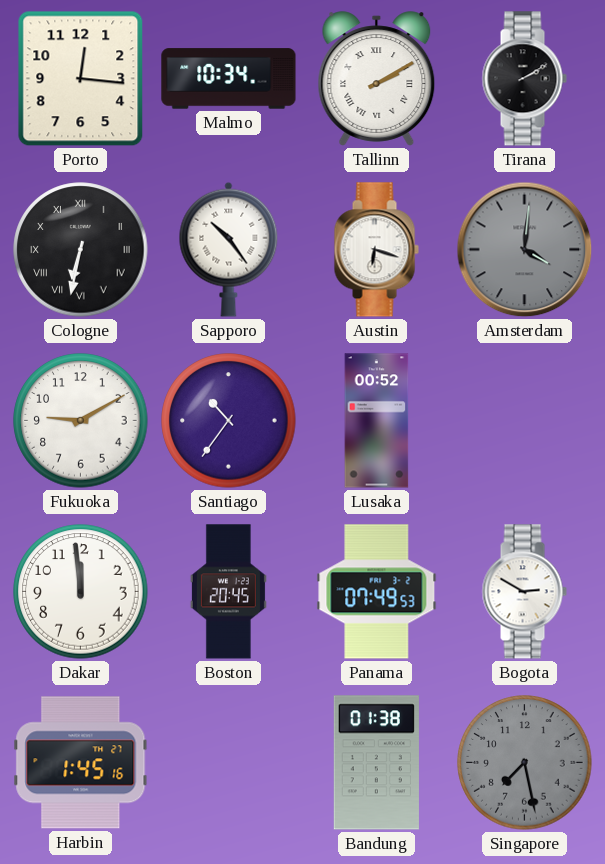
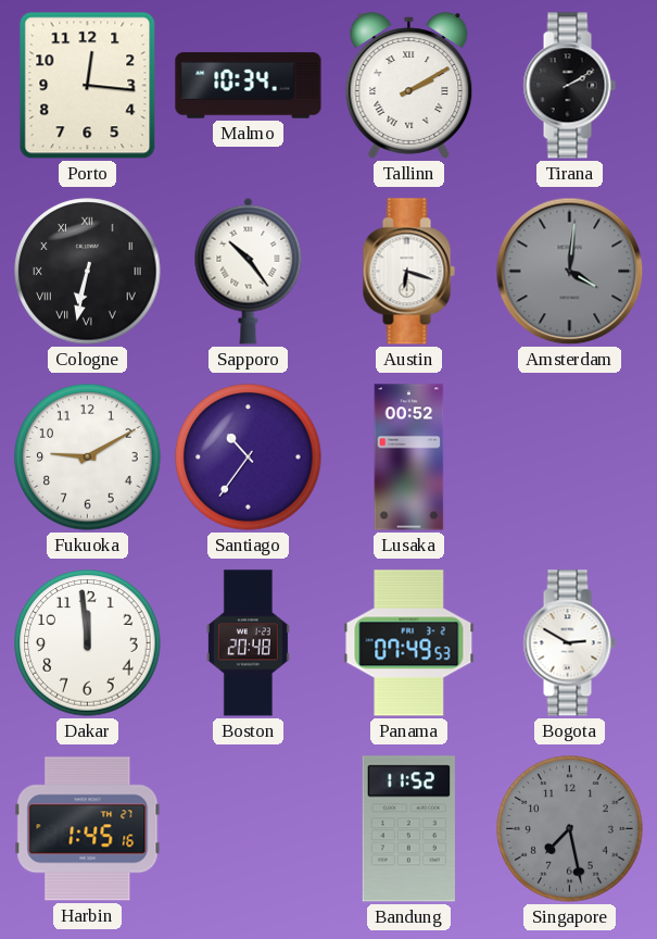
Boston: 20:45 -> 20:48 (248, 643)
Bandung: 01:38 -> 11:52 (408, 829)
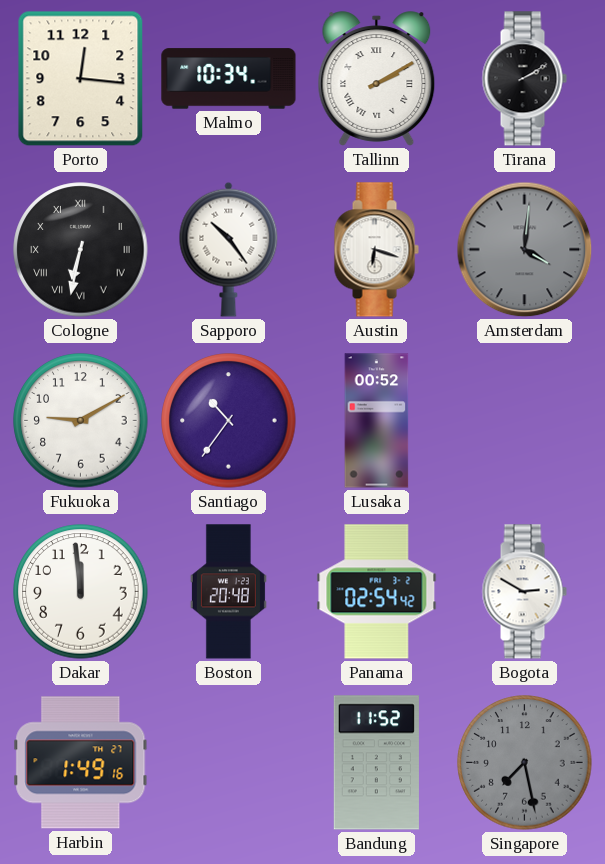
Panama: 07:49 -> 02:54 (377, 592)
Harbin: 1:45 -> 1:49 (81, 763)
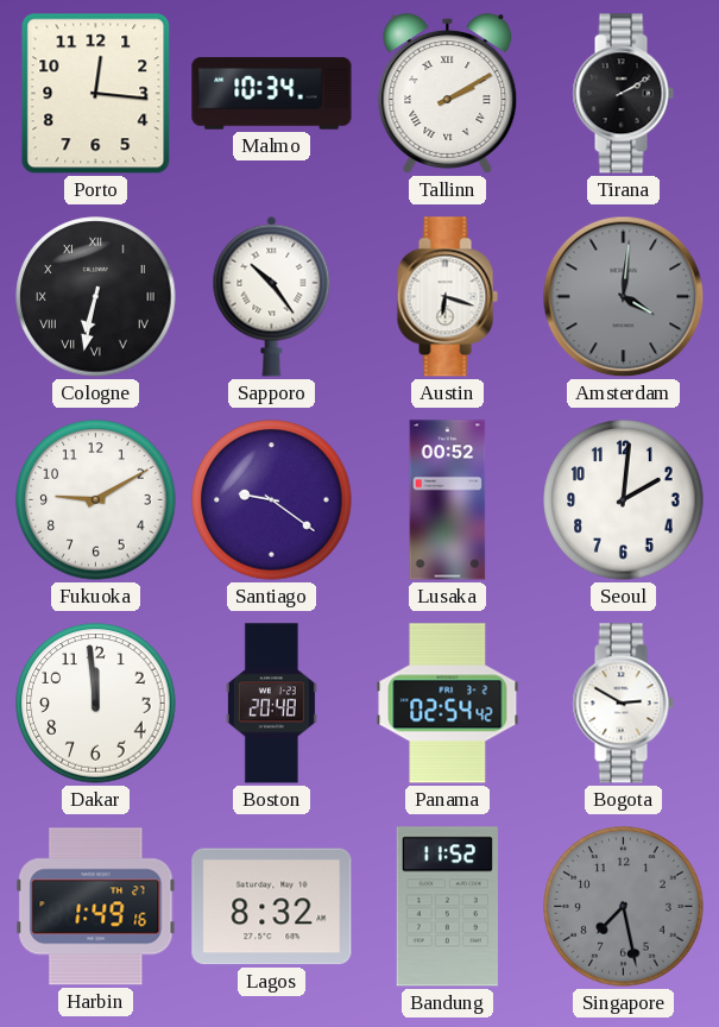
Santiago: 10:36 -> 9:21 (272, 500)
Seoul: none -> 2:01 (624, 500)
Lagos: none -> 8:32 (272, 907)
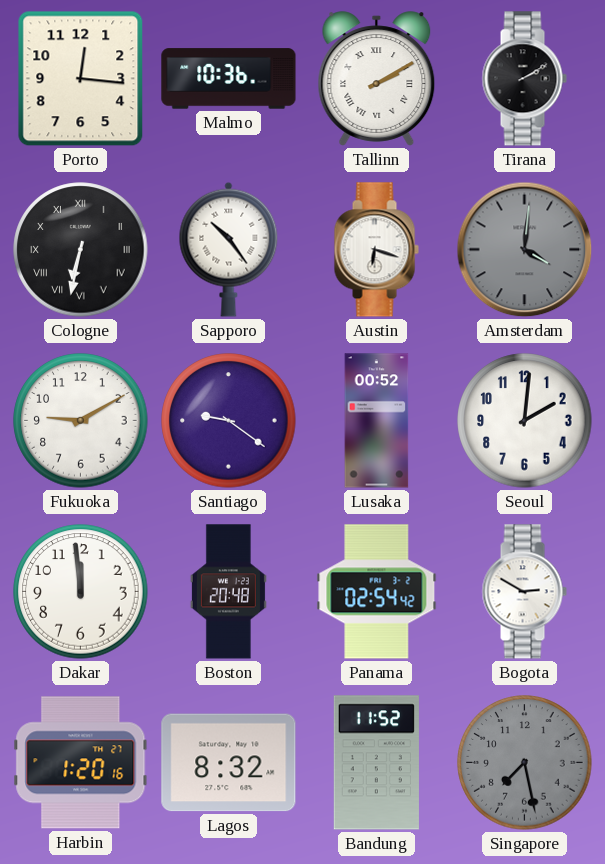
Malmo: 10:34 -> 10:36 (229, 79)
Harbin: 1:49 -> 1:20 (81, 763)
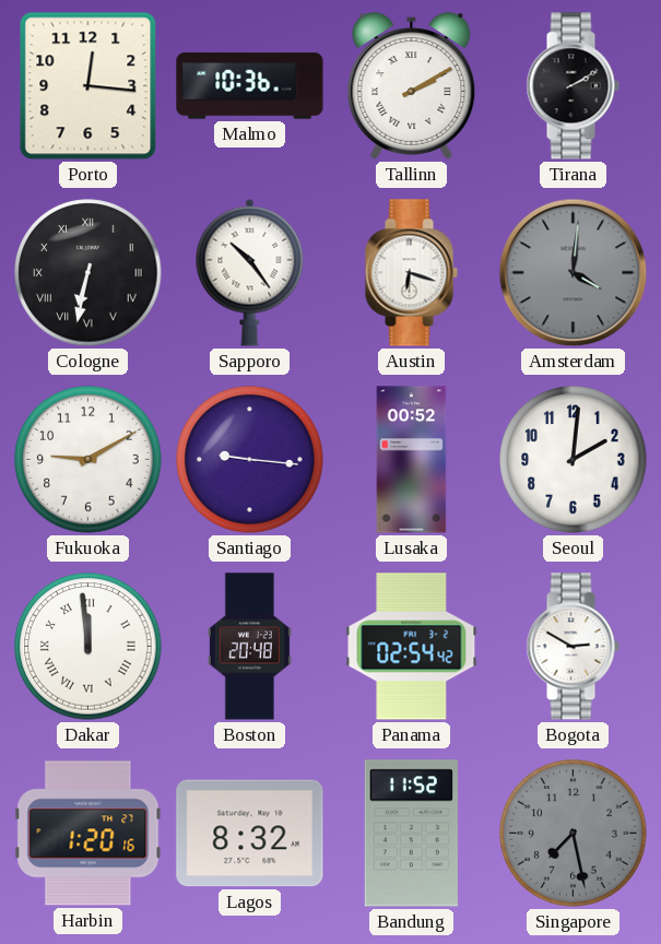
Santiago: 9:21 -> 9:16 (250, 460)
Dakar numerals: Arabic -> Roman (88, 647)
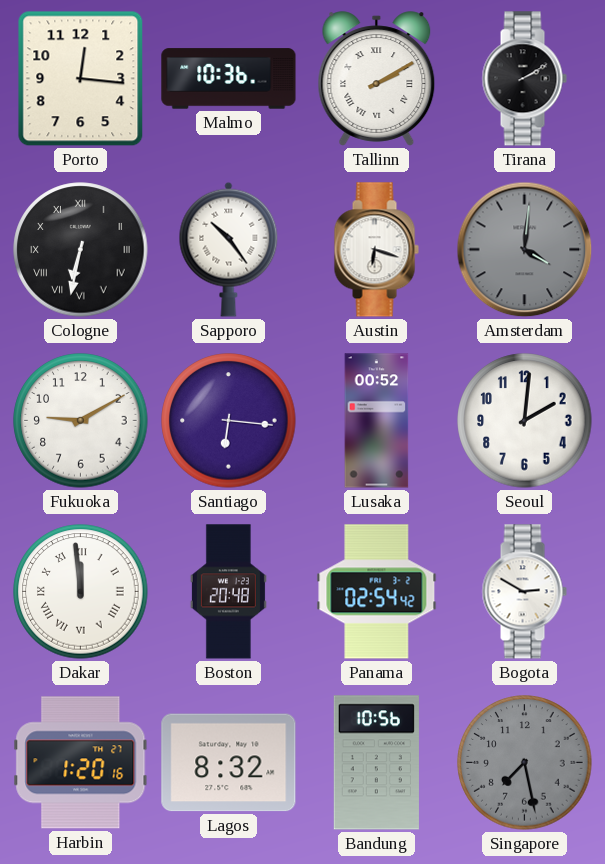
Santiago: 9:16 -> 6:16 (229, 421)
Bandung: 11:52 -> 10:56 (376, 763)
